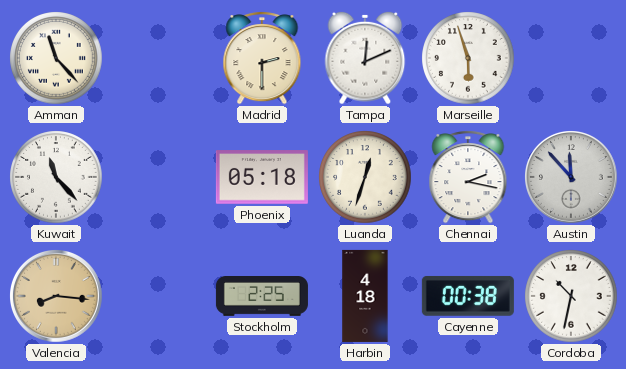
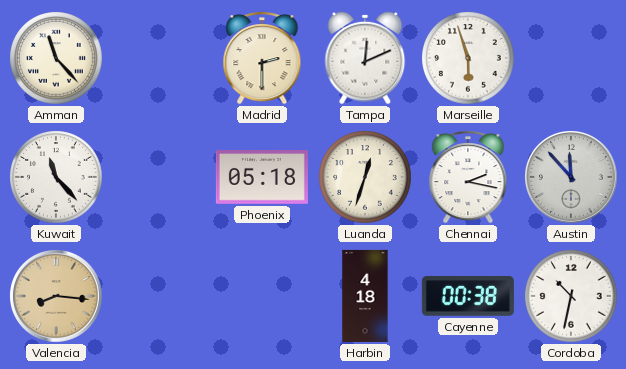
Stockholm: 2:25 -> none (262, 297)
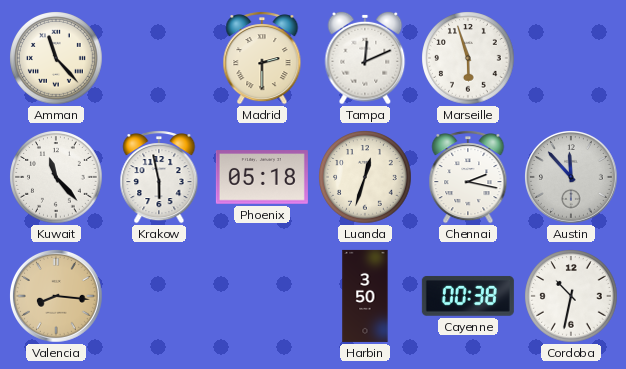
Krakow: none -> 5:58 (159, 177)
Harbin: 4:18 -> 3:50 (365, 296)
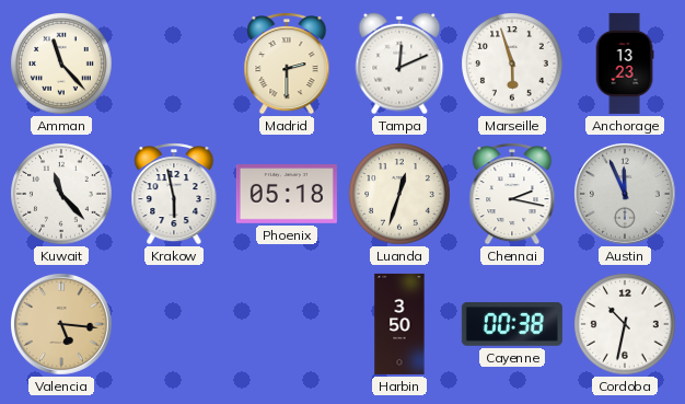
Anchorage: none -> 13:23 (625, 64)
Austin: 11:53 -> 11:56 (626, 195)
Valencia: 8:16 -> 5:16 (62, 325)
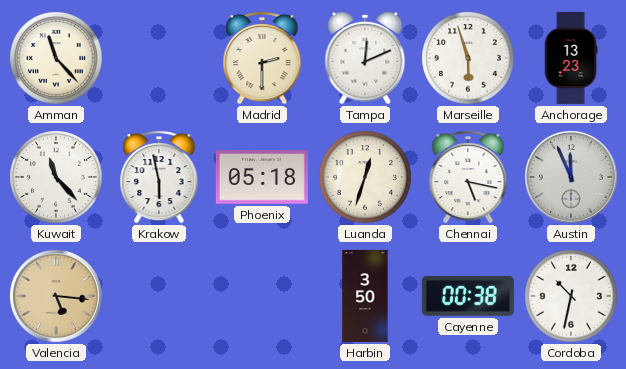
Chennai: 2:17 -> 5:17 (468, 177)
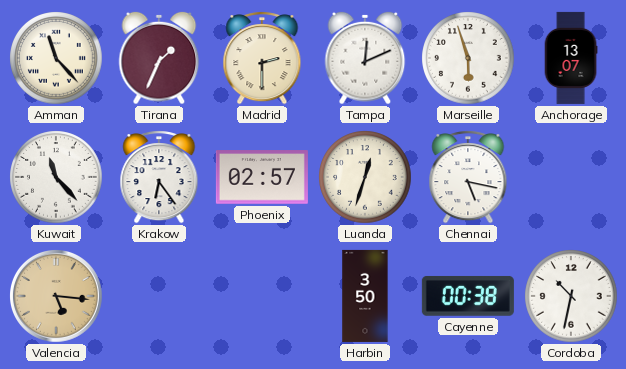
Tirana: none -> 1:34 (159, 58)
Anchorage: 13:23 -> 13:07 (571, 58)
Krakow: 5:58 -> 6:24 (159, 177)
Phoenix: 05:18 -> 02:57 (262, 177)
Austin: 11:56 -> none (572, 178)
